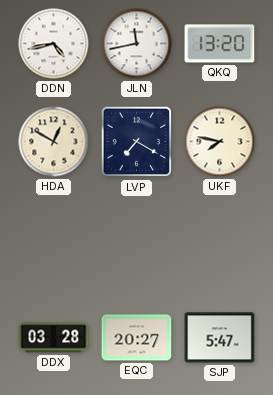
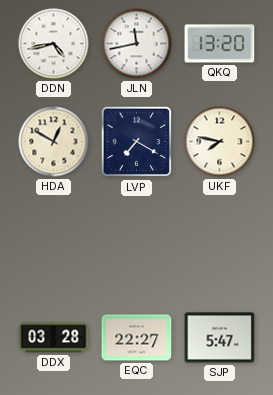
EQC: 20:27 -> 22:27 (137, 338)
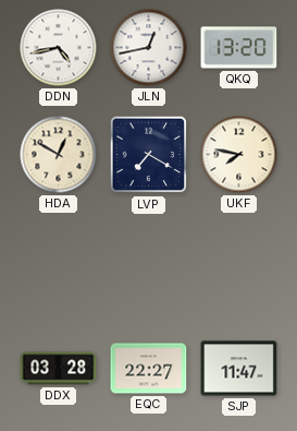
JLN: 11:43 -> 12:43 (149, 48)
SJP: 5:47 -> 11:47 (239, 369)
